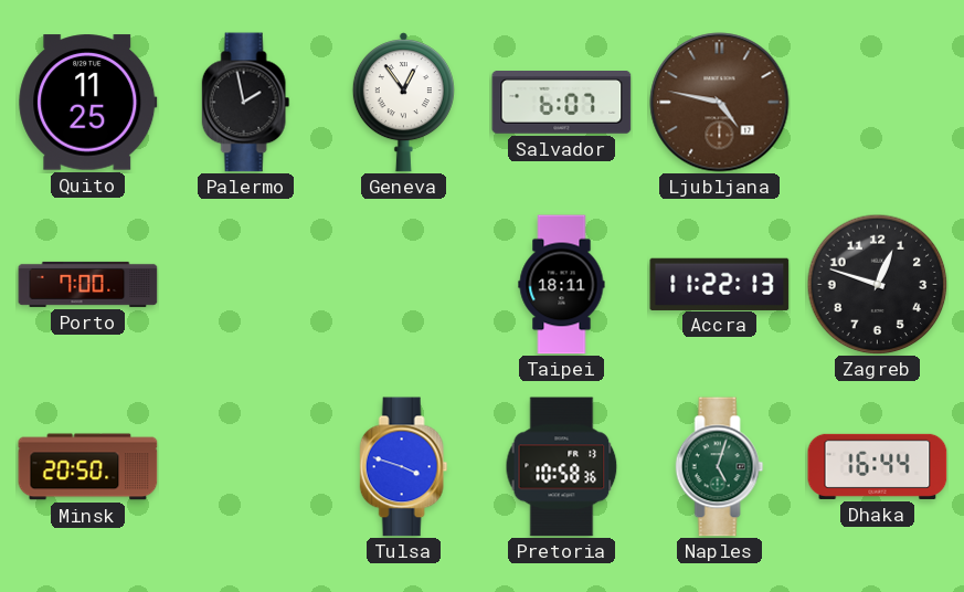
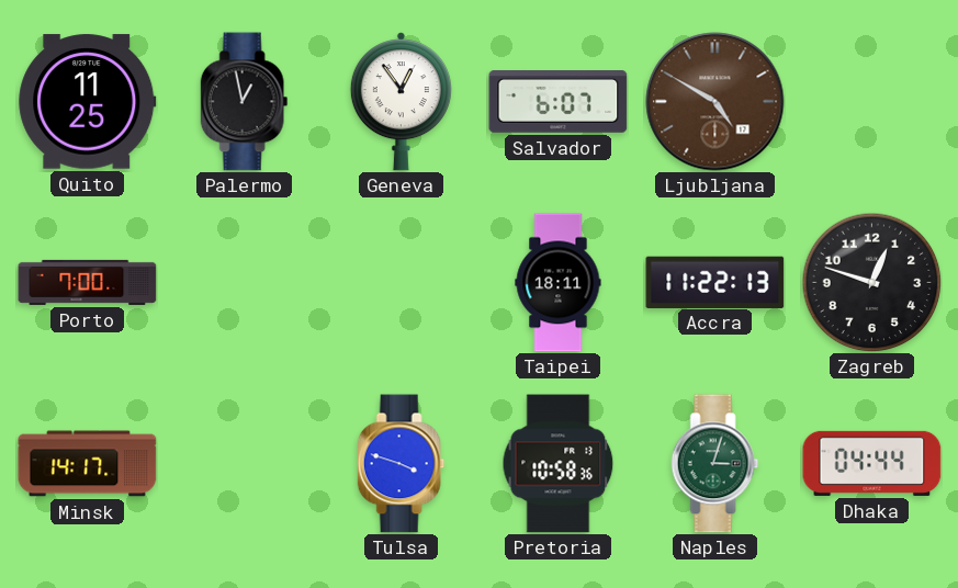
Palermo: 1:58 -> 12:58 (245, 102)
Ljubljana: 4:47 -> 4:50 (715, 102)
Minsk: 20:50 -> 14:17 (88, 464)
Naples: 5:03 -> 3:03 (715, 464)
Dhaka: 16:44 -> 04:44 (872, 463)
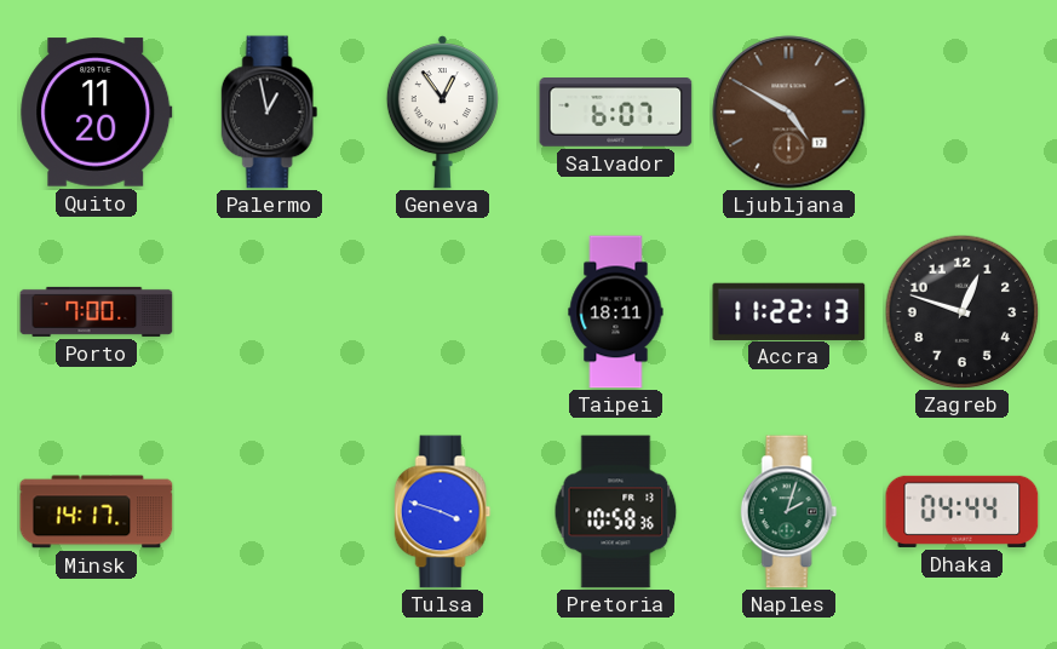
Quito: 11:25 -> 11:20 (97, 113)
Naples: 3:03 -> 2:03 (789, 512)
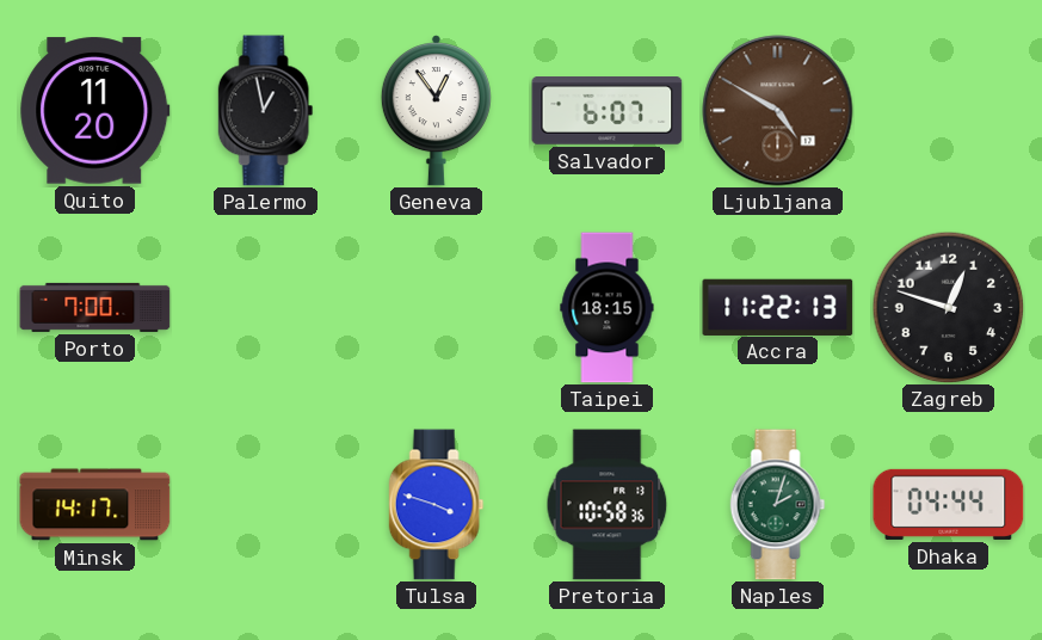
Taipei: 18:11 -> 18:15 (608, 308)
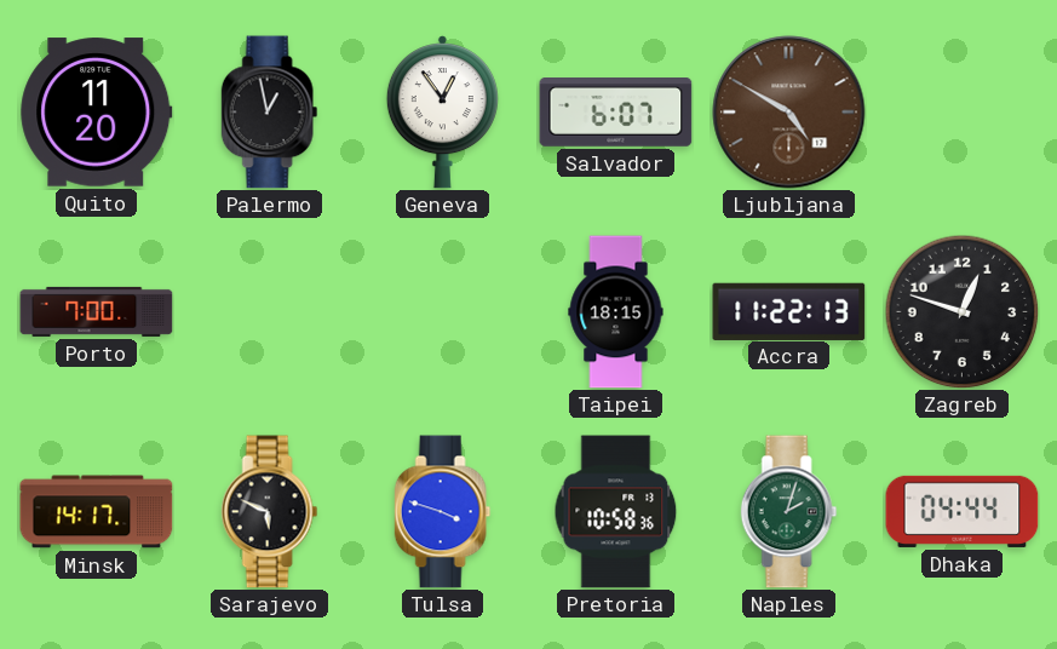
Sarajevo: none -> 5:49 (270, 512)
